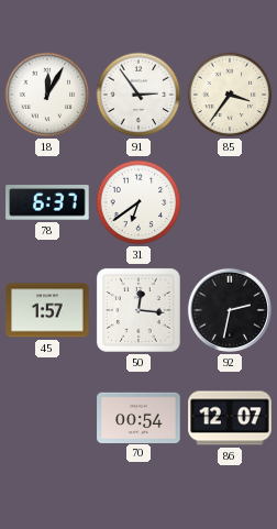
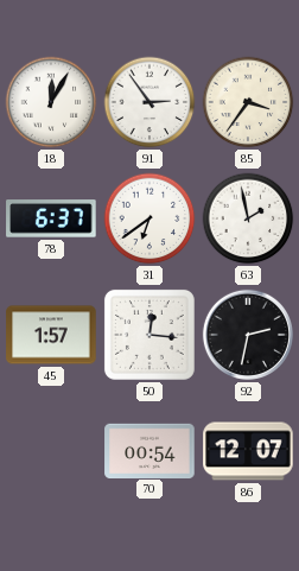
63: none -> 1:58 (248, 218)
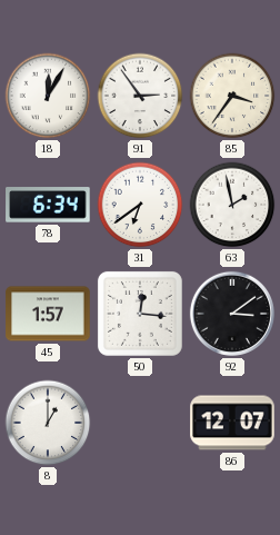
78: 6:37 -> 6:34 (48, 205)
92: 2:32 -> 3:09 (232, 314)
8: none -> 1:00 (48, 423)
70: 00:54 -> none (149, 450)
